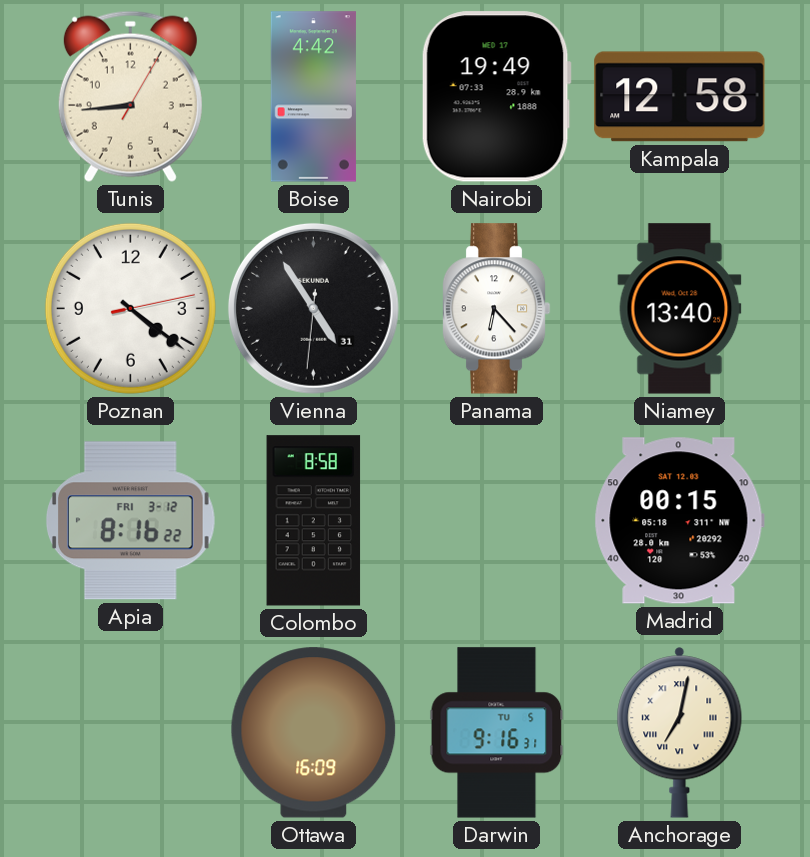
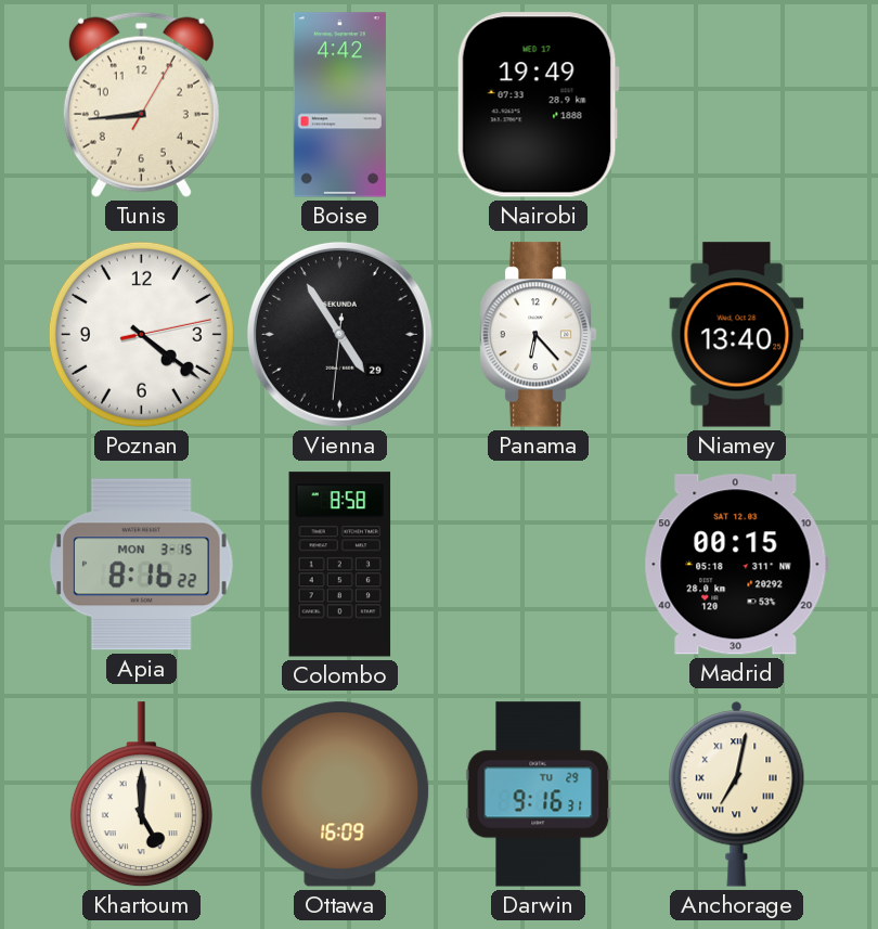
Kampala: 12:58 -> none (680, 97)
Vienna date: 31 -> 29 (339, 334)
Apia date: FRI 3-12 -> MON 3-15 (142, 565)
Khartoum: none -> 5:00 (141, 795)
Darwin date: TU 5 -> TU 29 (539, 795)
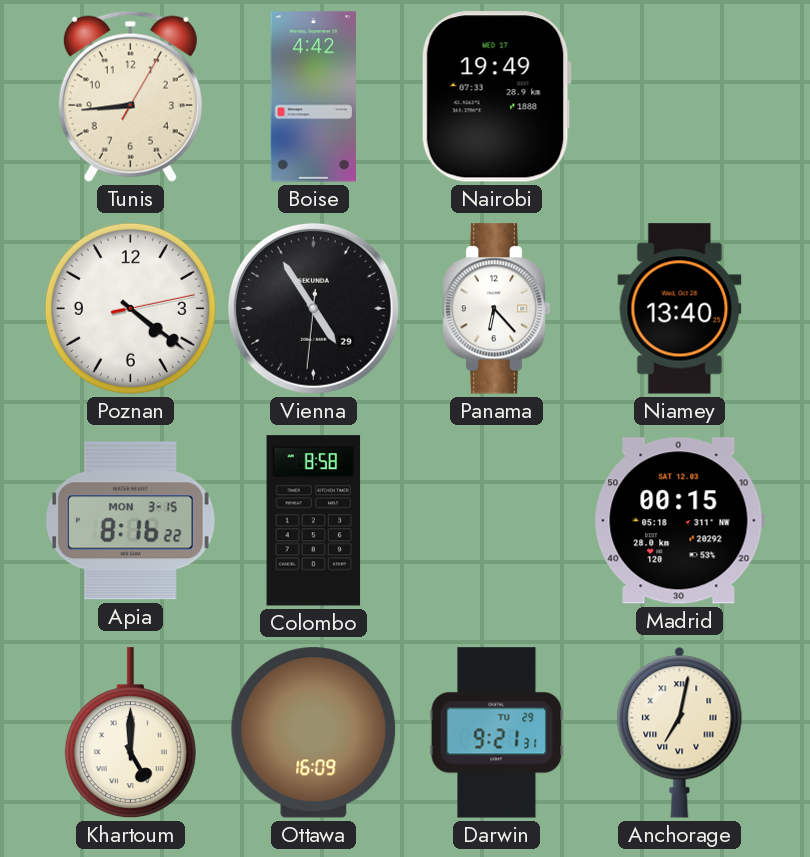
Darwin: 9:16 -> 9:21 (497, 733)
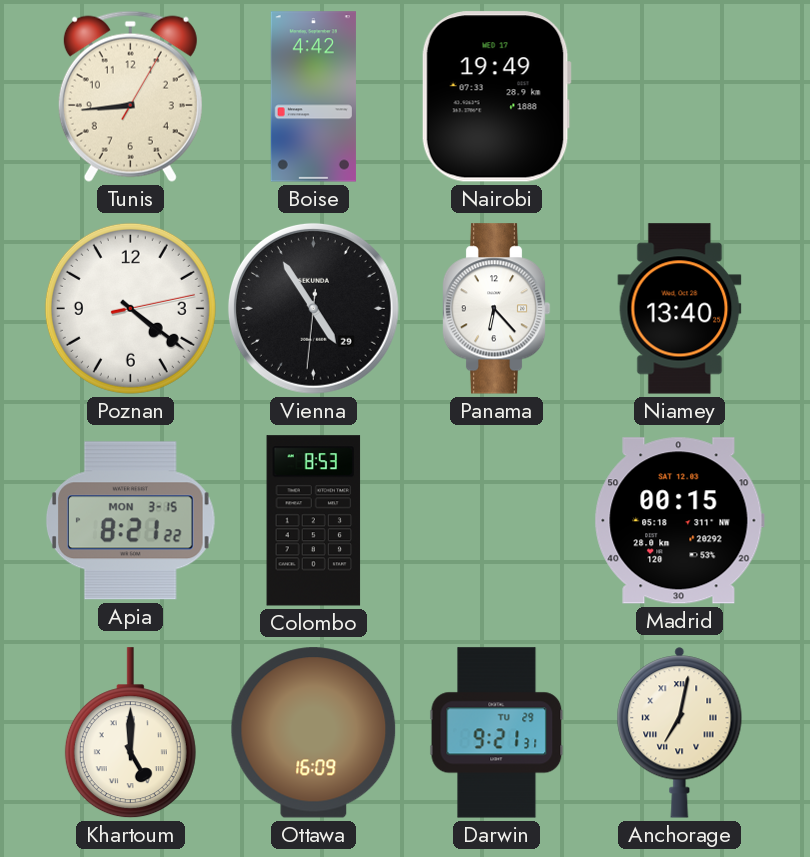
Apia: 8:16 -> 8:21 (131, 521)
Colombo: 8:58 -> 8:53 (314, 521)
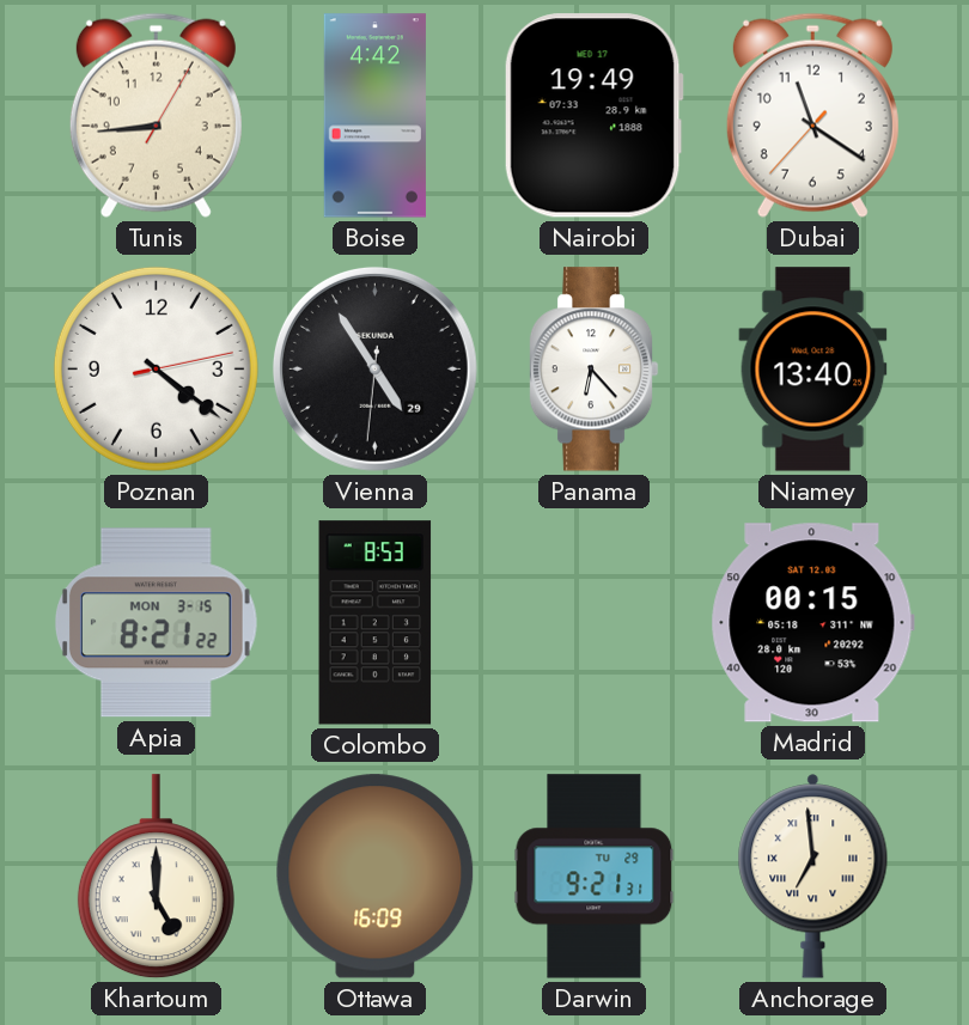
Dubai: none -> 11:20 (812, 115)
Anchorage: 7:02 -> 6:59 (813, 877)
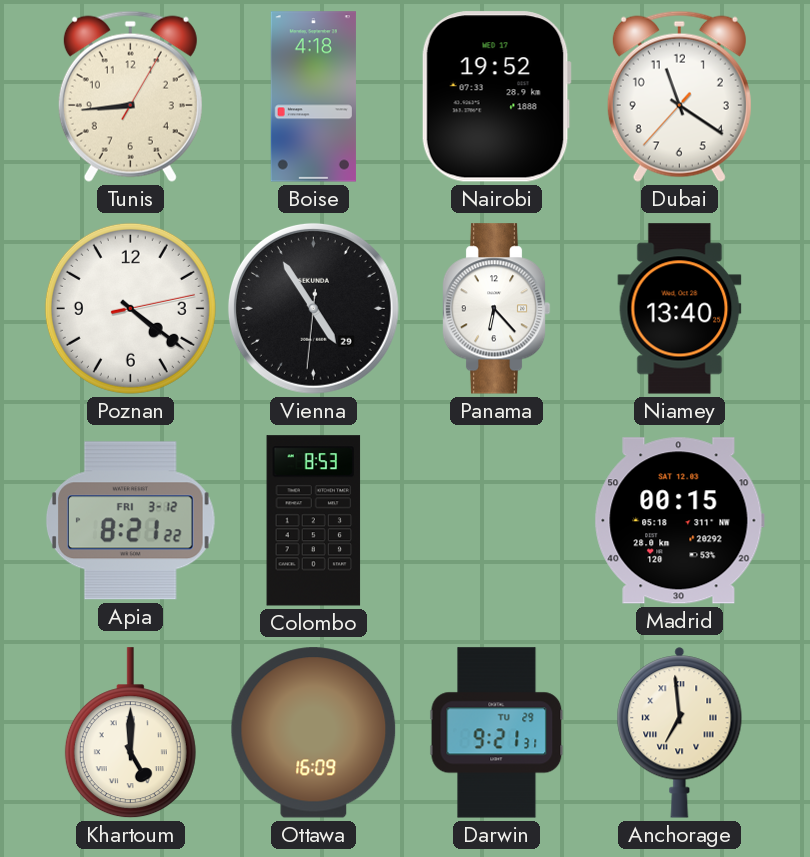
Boise: 4:42 -> 4:18 (313, 97)
Nairobi: 19:49 -> 19:52 (496, 97)
Apia date: MON 3-15 -> FRI 3-12 (131, 521)
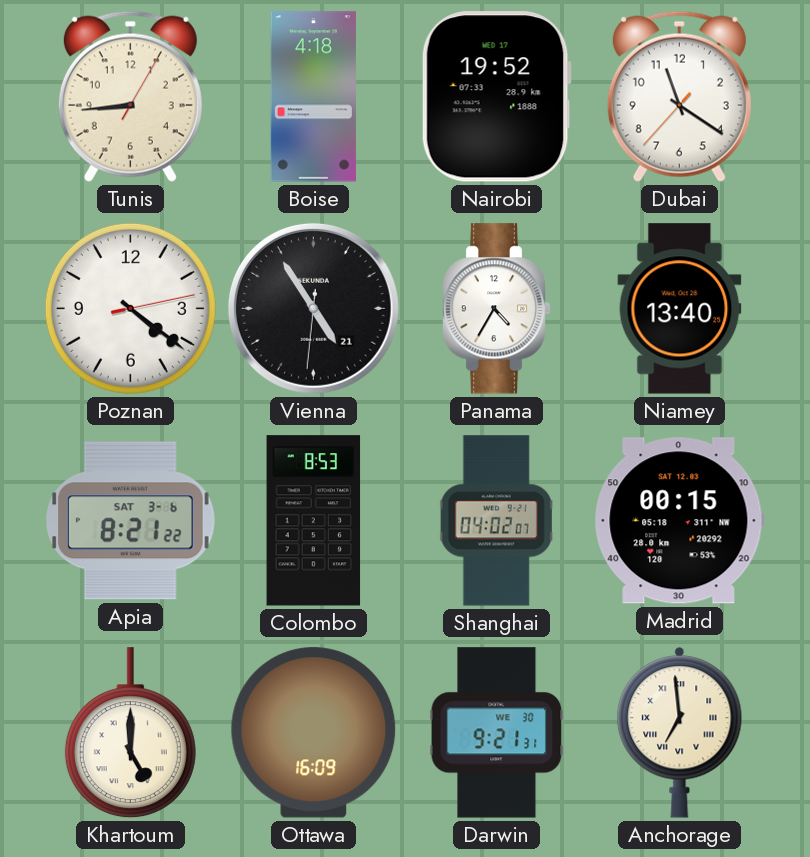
Vienna date: 29 -> 21 (313, 308)
Panama: 6:23 -> 4:35 (496, 309)
Apia date: FRI 3-12 -> SAT 3-6 (131, 521)
Shanghai: none -> 04:02 (497, 521)
Darwin date: TU 29 -> WE 30 (497, 733)
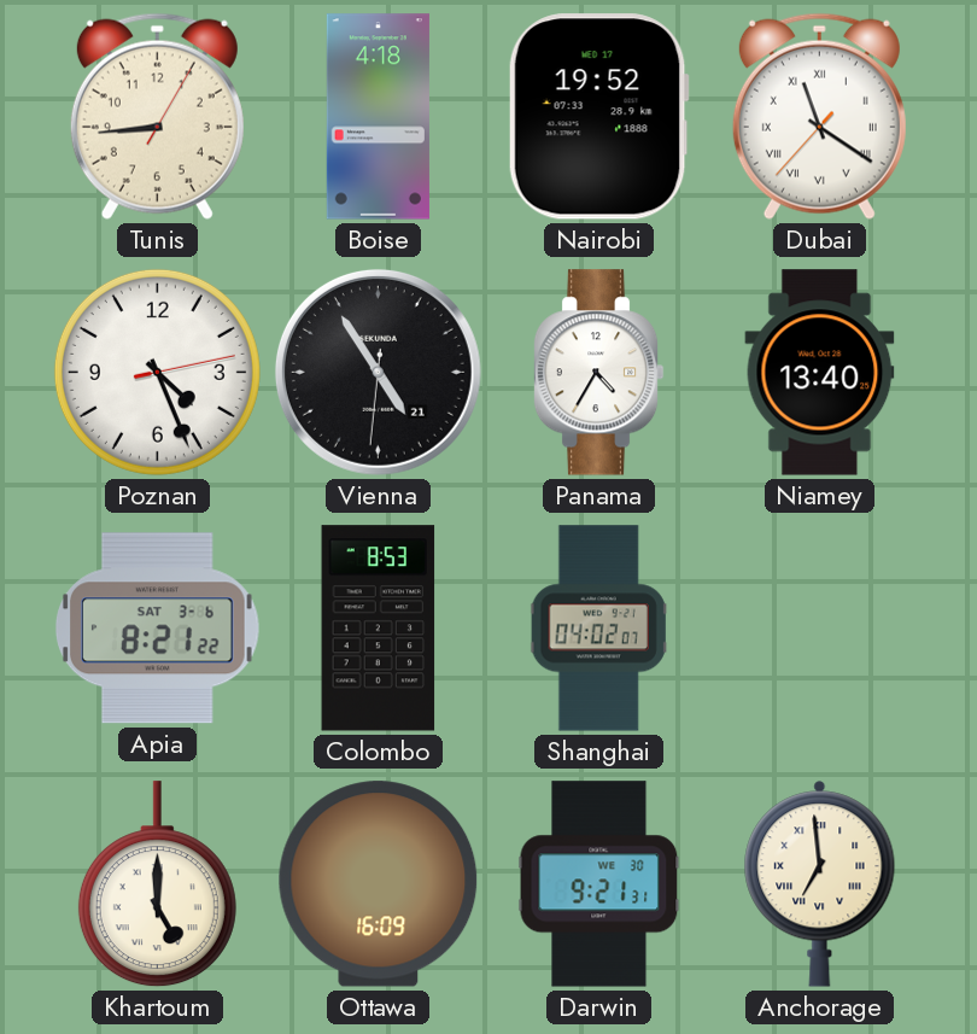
Dubai numerals: Arabic -> Roman (819, 116)
Poznan: 4:21 -> 4:26 (157, 372)
Madrid: 00:15 -> none (679, 521)
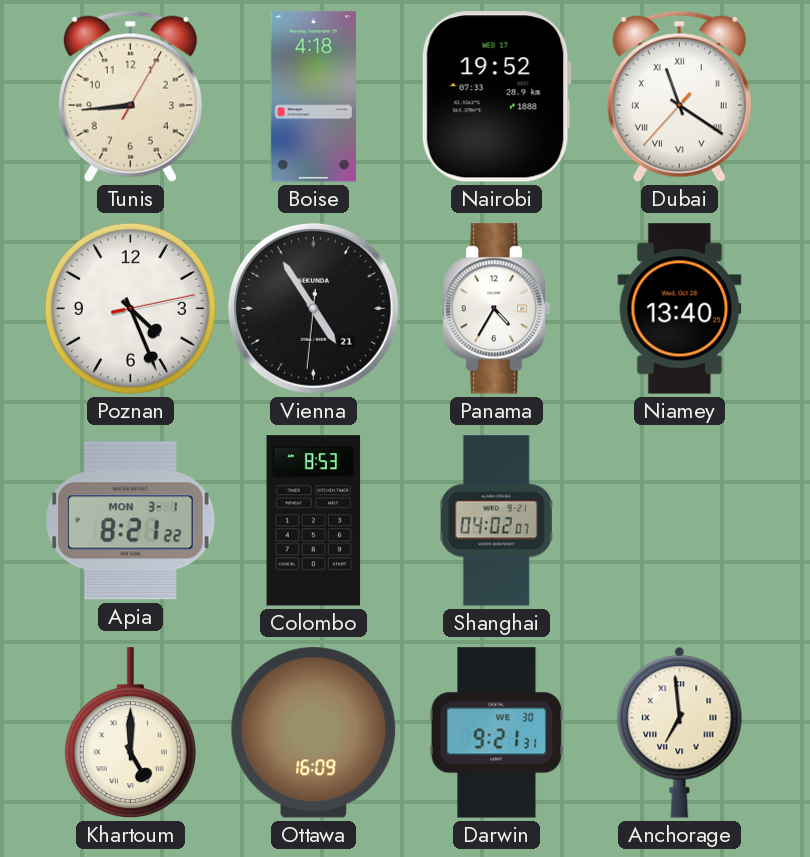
Apia date: SAT 3-6 -> MON 3-1 (131, 521)
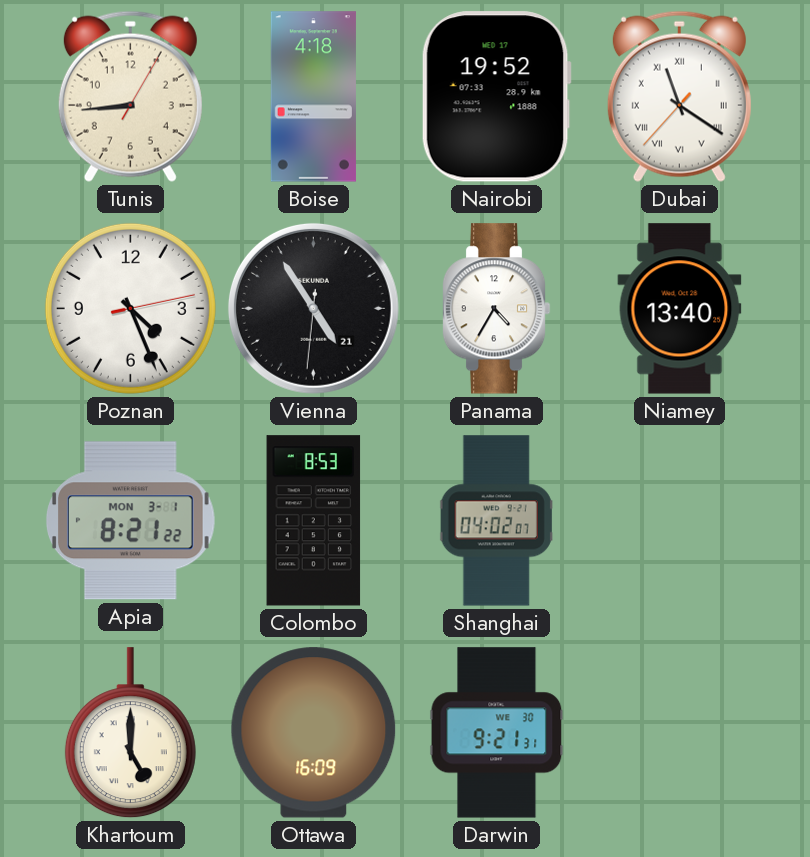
Anchorage: 6:59 -> none (680, 733)
